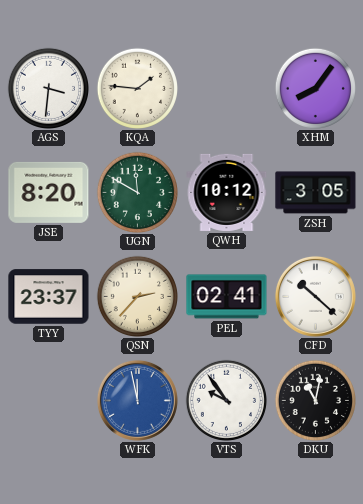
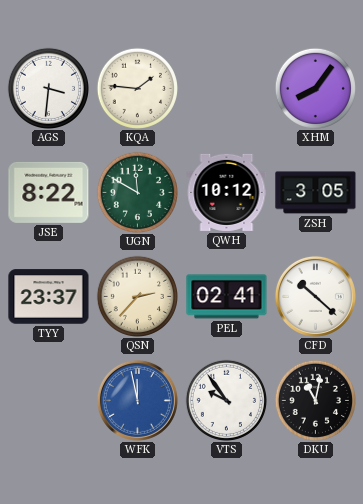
JSE: 8:20 -> 8:22 (49, 192)
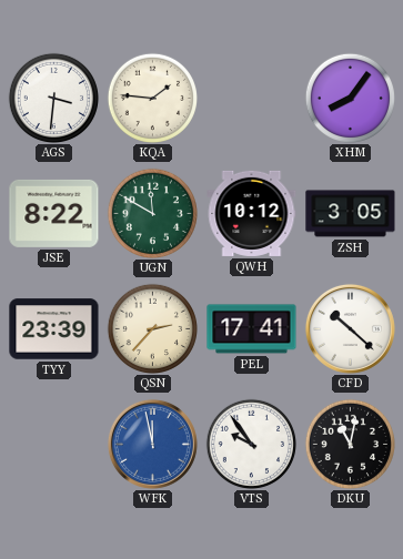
TYY: 23:37 -> 23:39 (54, 329)
PEL: 02:41 -> 17:41 (252, 329)
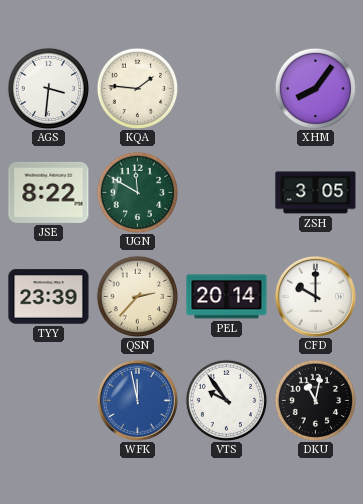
QWH: 10:12 -> none (252, 213)
PEL: 17:41 -> 20:14 (227, 297)
CFD: 10:22 -> 10:00 (315, 296)
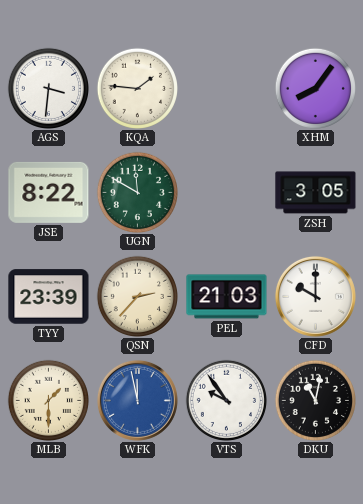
PEL: 20:14 -> 21:03 (227, 297)
MLB: none -> 1:30 (48, 400)
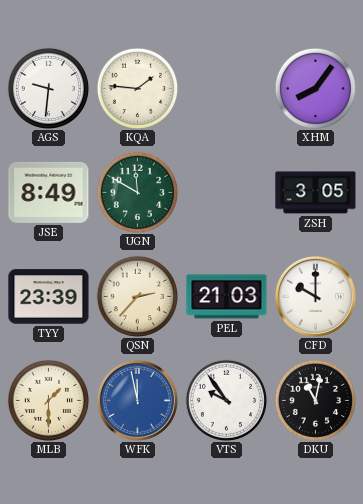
AGS: 3:31 -> 9:31 (48, 88)
JSE: 8:22 -> 8:49 (49, 192)
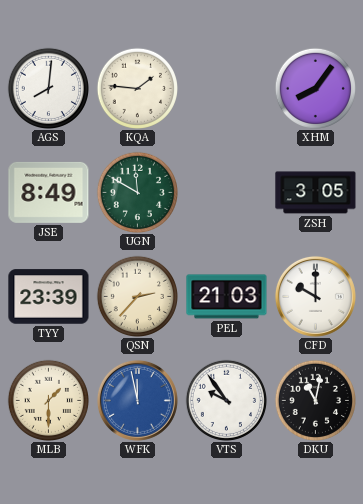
AGS: 9:31 -> 8:01 (48, 88)
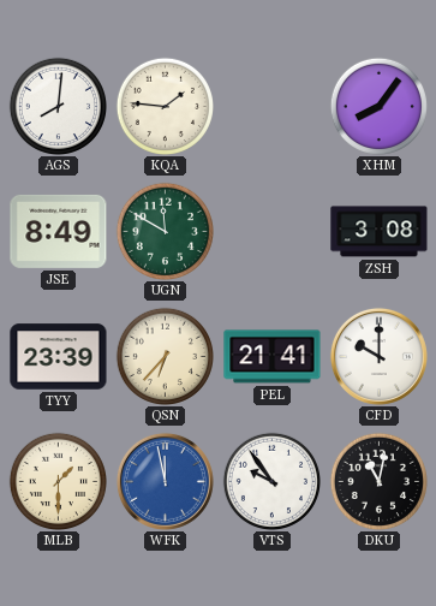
ZSH: 3:05 -> 3:08 (380, 232)
QSN: 2:37 -> 6:37 (165, 356)
PEL: 21:03 -> 21:41 (273, 357)
